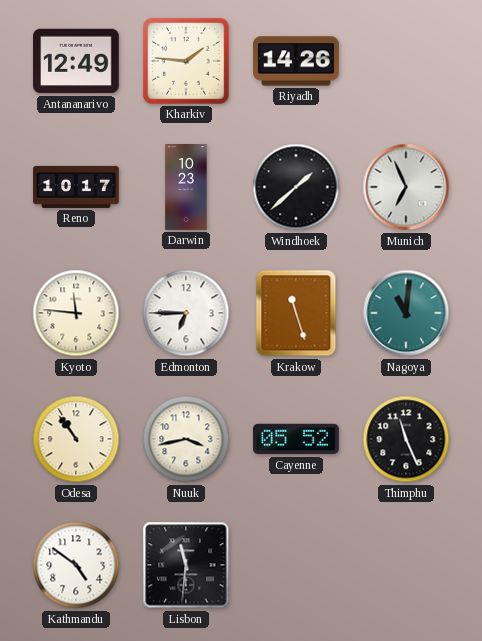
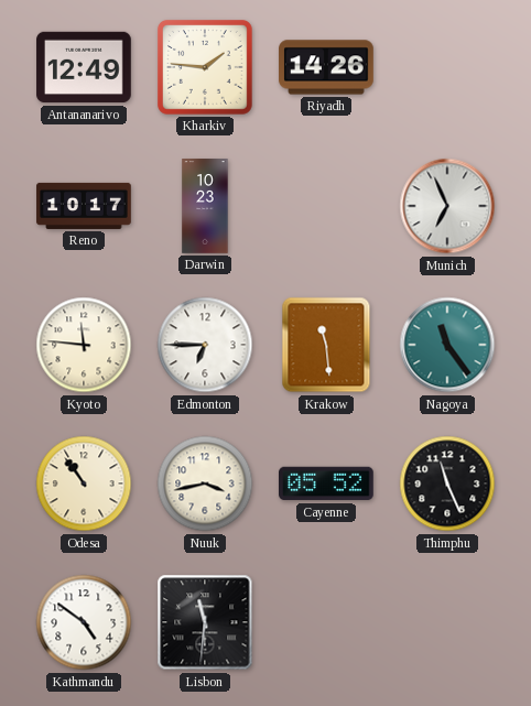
Windhoek: 1:38 -> none (296, 187)
Krakow: 11:27 -> 11:29 (326, 345)
Nagoya: 11:01 -> 11:24 (447, 345)
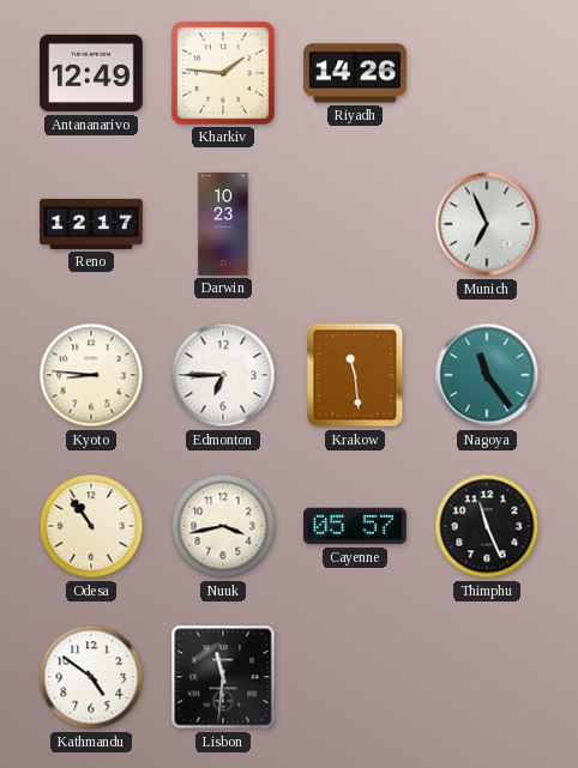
Reno: 10:17 -> 12:17 (91, 224)
Kyoto: 11:46 -> 8:46 (91, 375)
Cayenne: 05:52 -> 05:57 (356, 526)
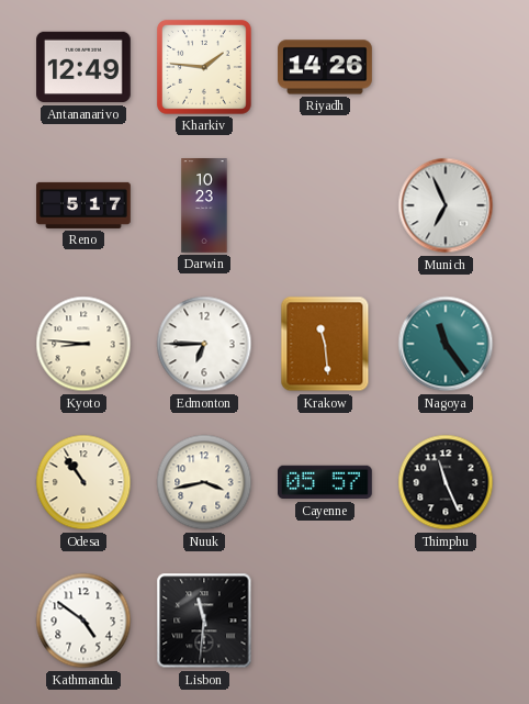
Reno: 12:17 -> 5:17 (83, 205)
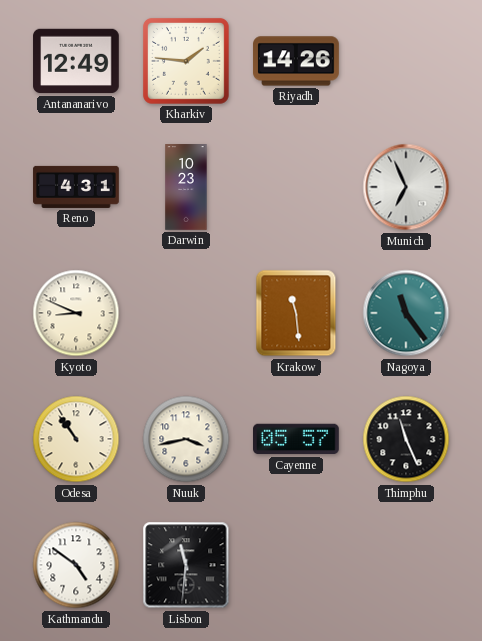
Reno: 5:17 -> 4:31 (76, 187)
Kyoto: 8:46 -> 8:49 (76, 313)
Edmonton: 6:45 -> none (204, 344)
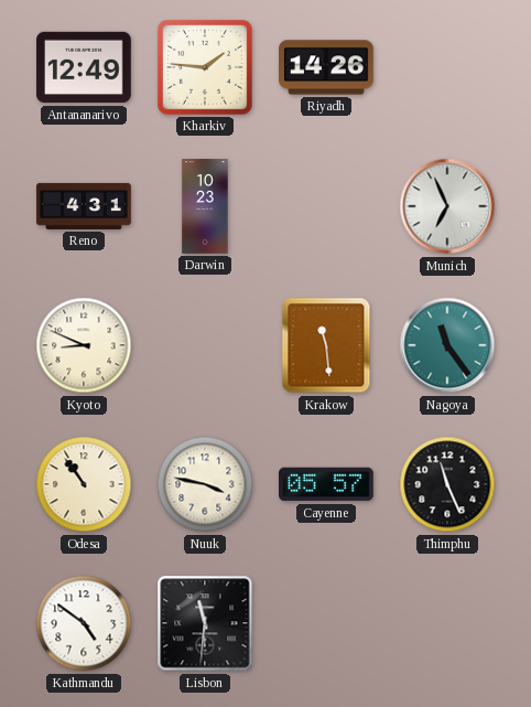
Nuuk: 3:43 -> 3:47 (205, 484)
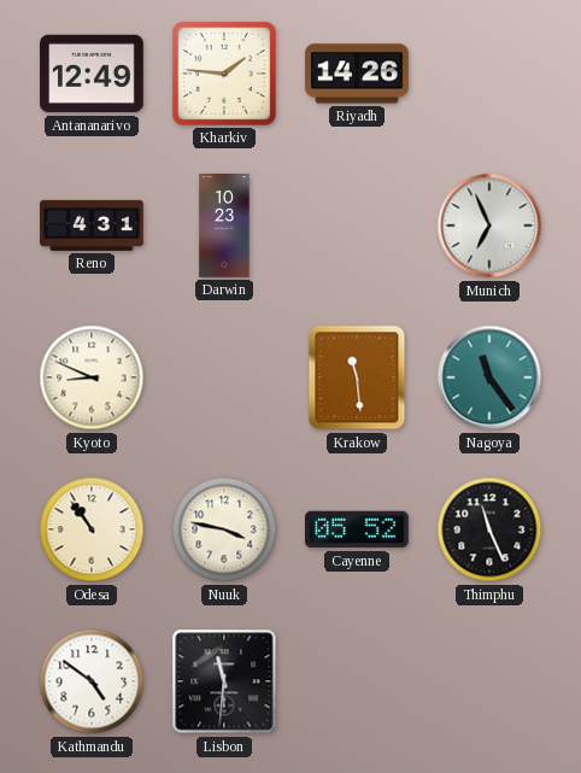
Cayenne: 05:57 -> 05:52 (358, 529)
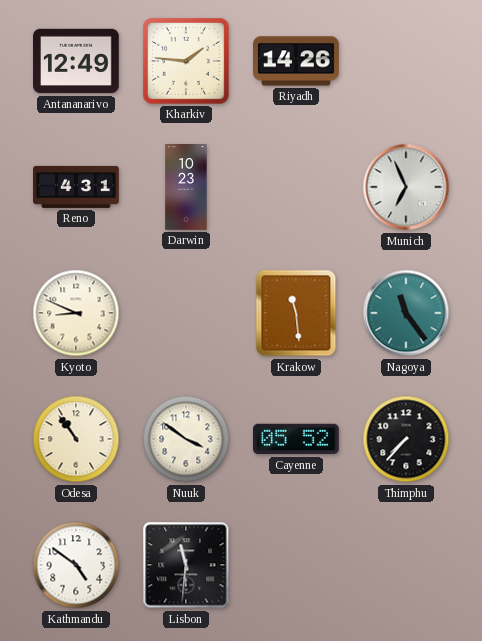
Nuuk: 3:47 -> 3:51 (186, 439)
Thimphu: 11:26 -> 7:37 (406, 439)
